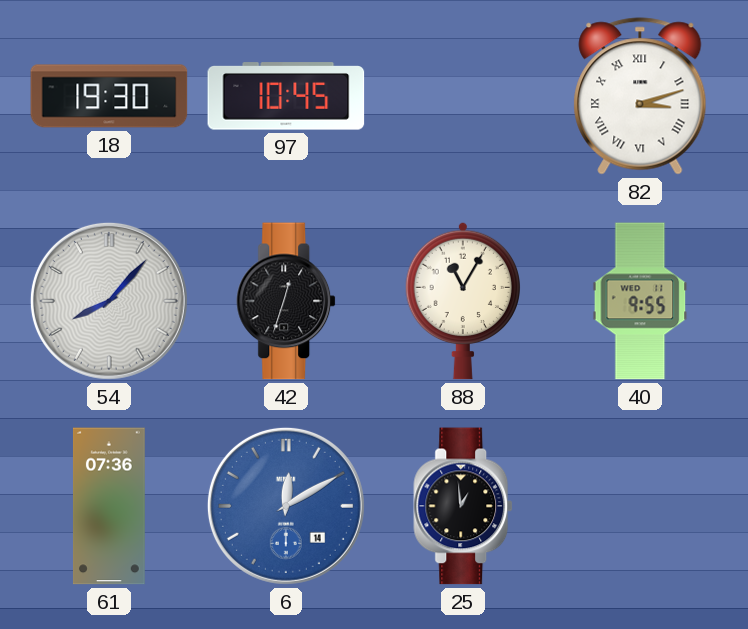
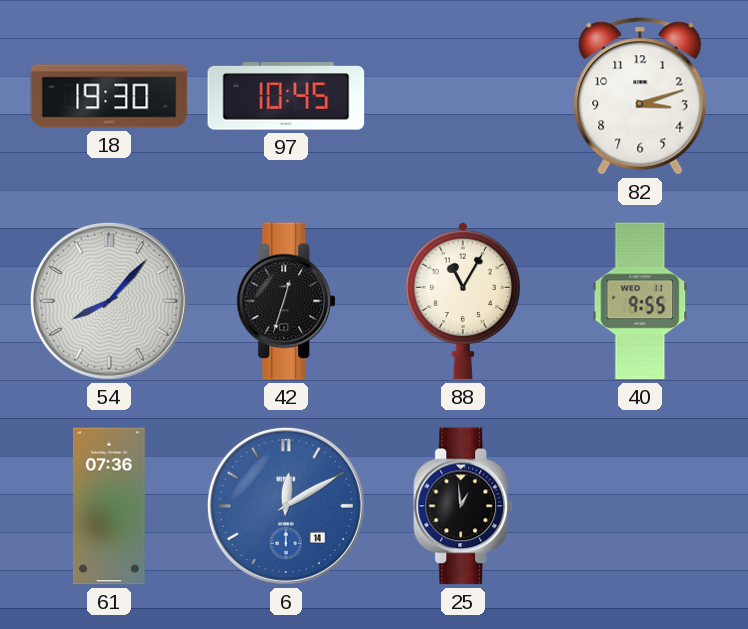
82 numerals: Roman -> Arabic (640, 96)
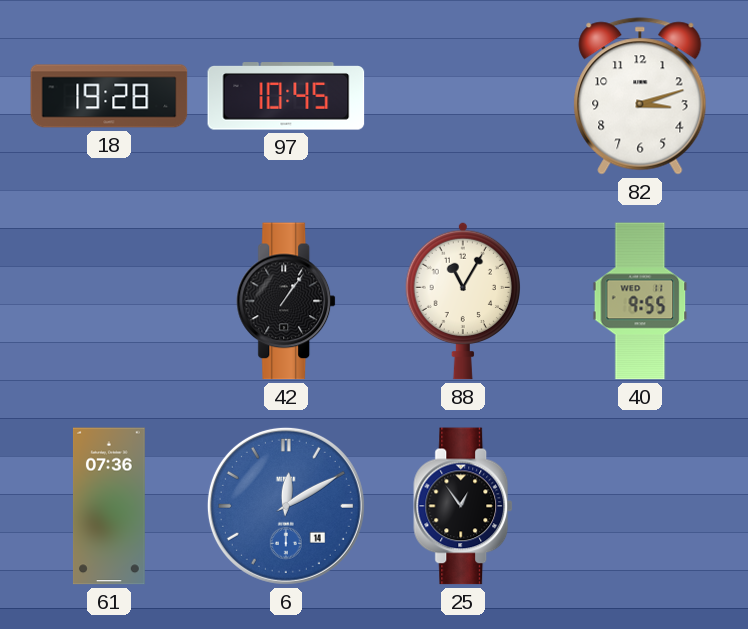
18: 19:30 -> 19:28 (109, 96)
54: 8:07 -> none (109, 301)
42: 12:33 -> 1:06 (287, 301)
25: 12:59 -> 12:54 (464, 506)
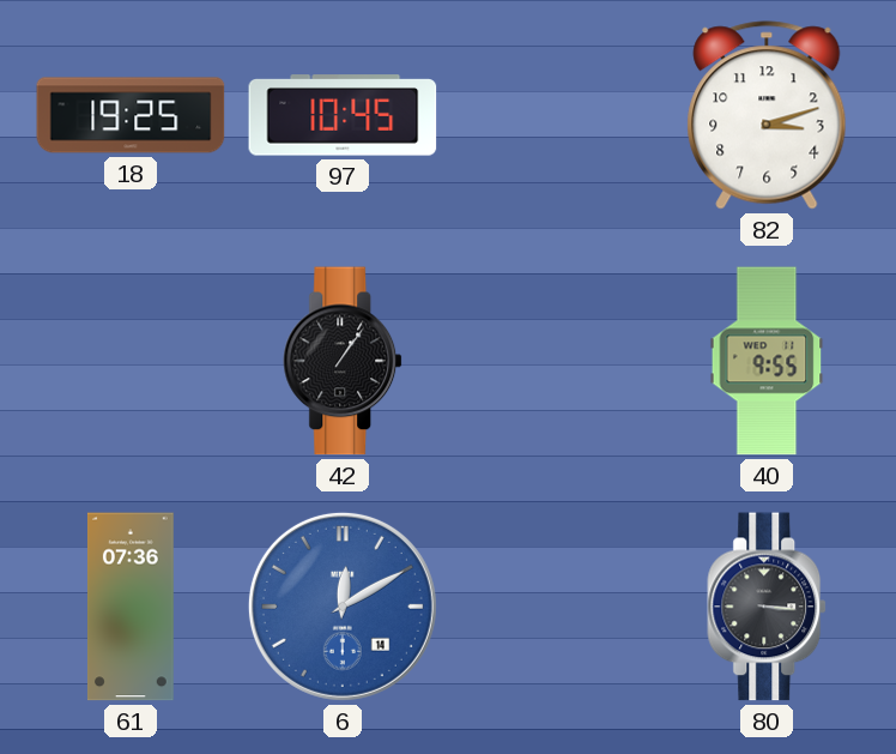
18: 19:28 -> 19:25 (131, 115)
88: 11:05 -> none (462, 301)
25: 12:54 -> none (464, 506)
80: none -> 3:16 (768, 607)
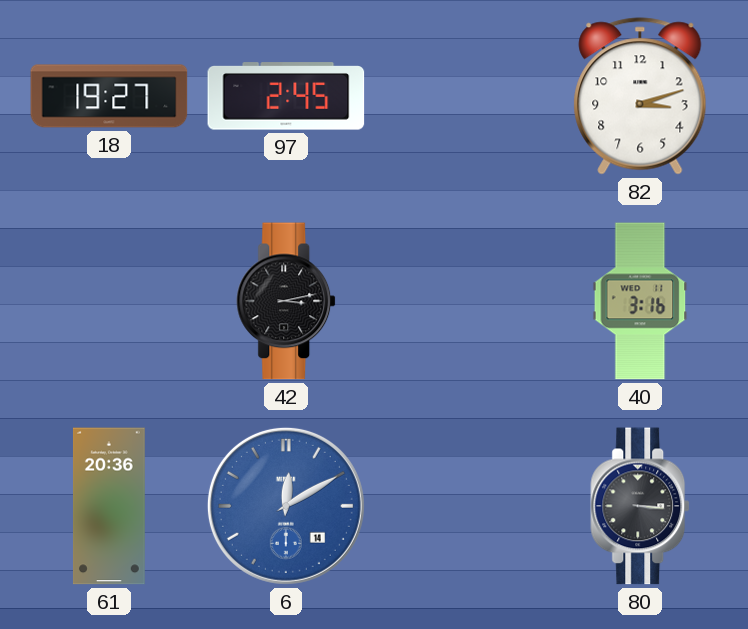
18: 19:25 -> 19:27 (109, 96)
97: 10:45 -> 2:45 (286, 96)
42: 1:06 -> 3:13 (287, 301)
40: 9:55 -> 3:16 (640, 301)
61: 07:36 -> 20:36 (109, 506)
